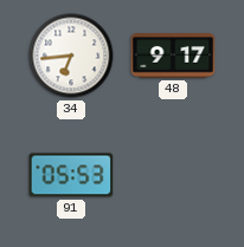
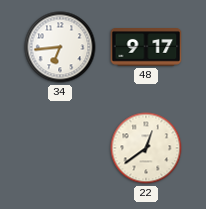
91: 05:53 -> none (71, 175)
22: none -> 12:39 (146, 148)
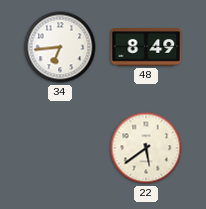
48: 9:17 -> 8:49 (146, 48)
22: 12:39 -> 5:39 (146, 148)
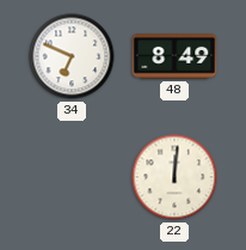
34: 6:44 -> 6:49 (72, 56)
22: 5:39 -> 12:01 (174, 177)
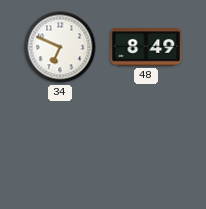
22: 12:01 -> none (174, 177)
